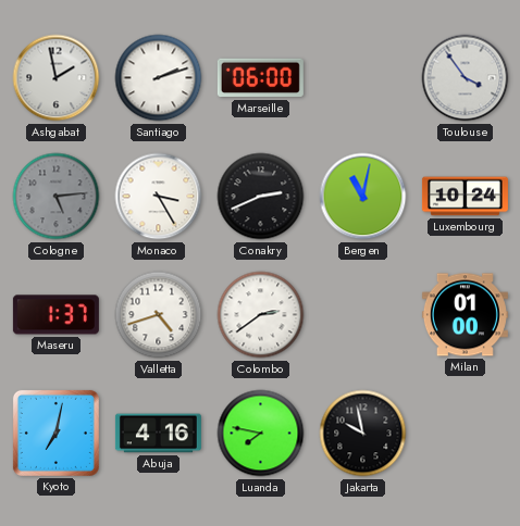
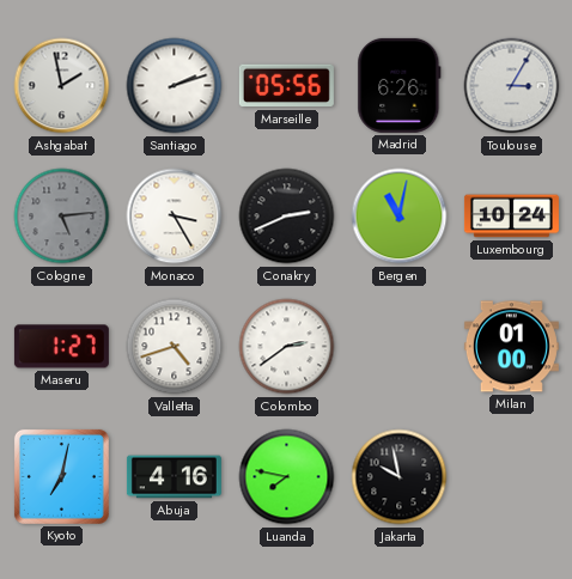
Marseille: 06:00 -> 05:56 (286, 86)
Madrid: none -> 6:26 (400, 85)
Toulouse: 3:54 -> 3:05 (512, 86)
Maseru: 1:37 -> 1:27 (61, 347)
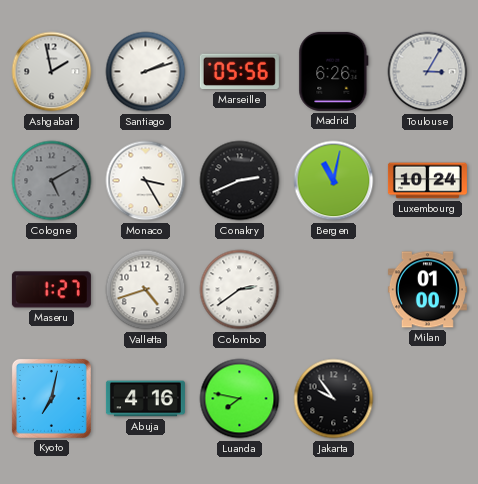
Cologne: 5:14 -> 5:10 (52, 181)
Jakarta: 9:58 -> 9:54 (334, 399)
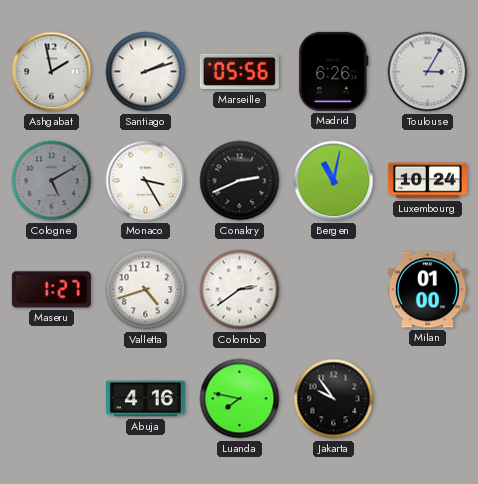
Kyoto: 7:02 -> none (51, 398)
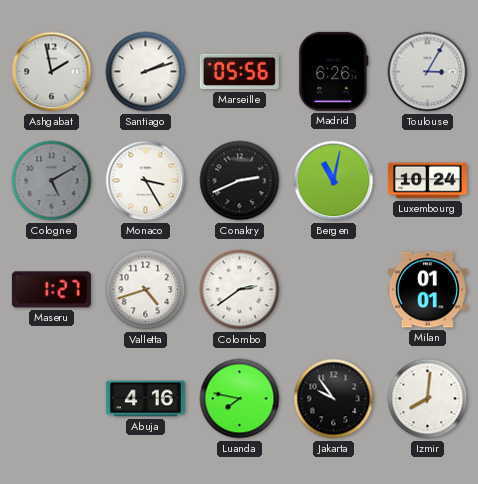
Milan: 01:00 -> 01:01 (427, 290)
Izmir: none -> 8:01 (428, 399)
